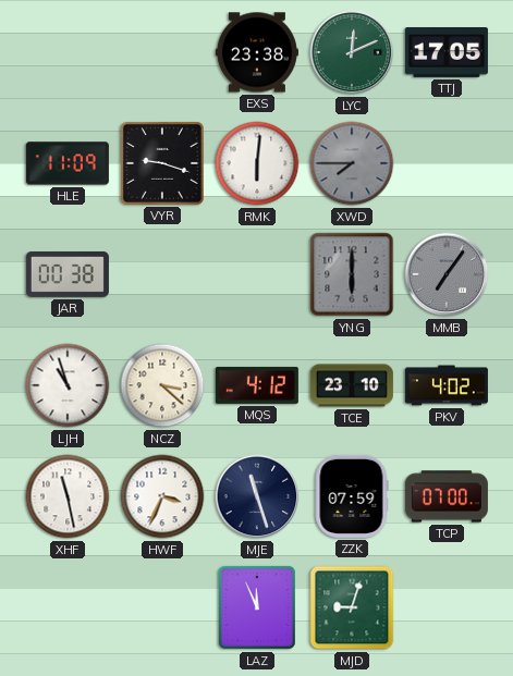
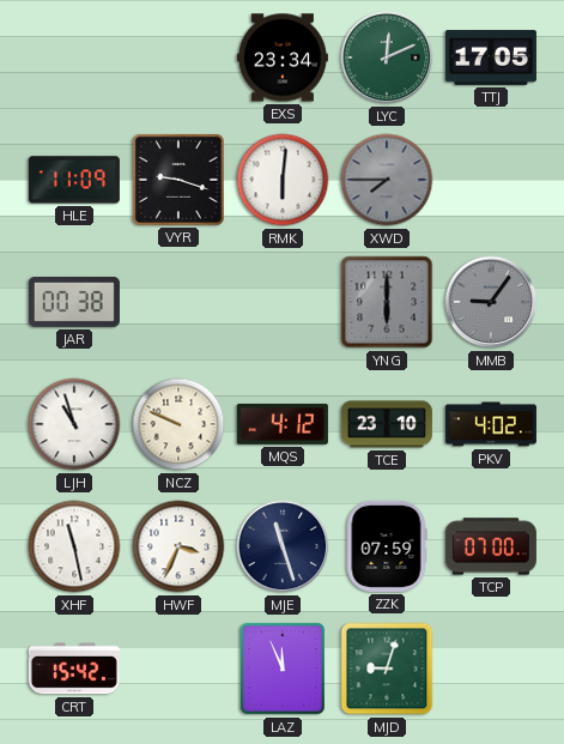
EXS: 23:38 -> 23:34 (283, 58)
MMB: 7:06 -> 9:06 (491, 302)
NCZ: 3:22 -> 9:49 (178, 424)
CRT: none -> 15:42 (74, 669)
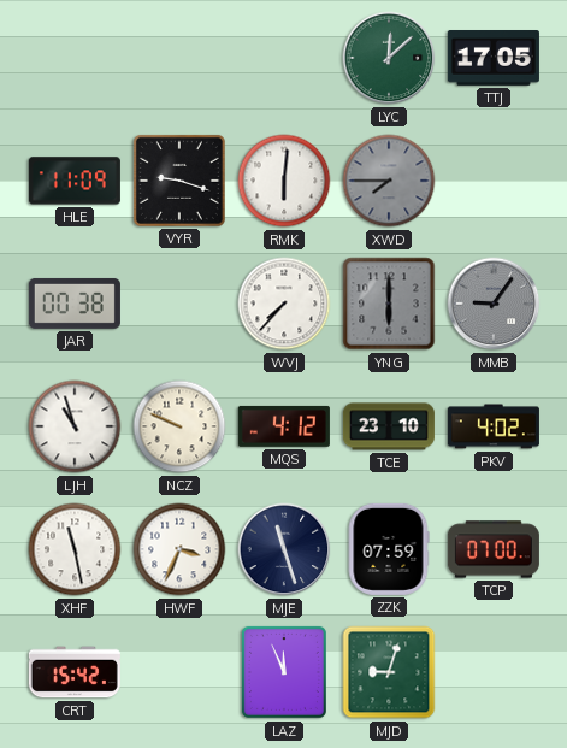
EXS: 23:34 -> none (283, 58)
LYC: 12:11 -> 12:08 (389, 58)
WVJ: none -> 7:37 (284, 304)
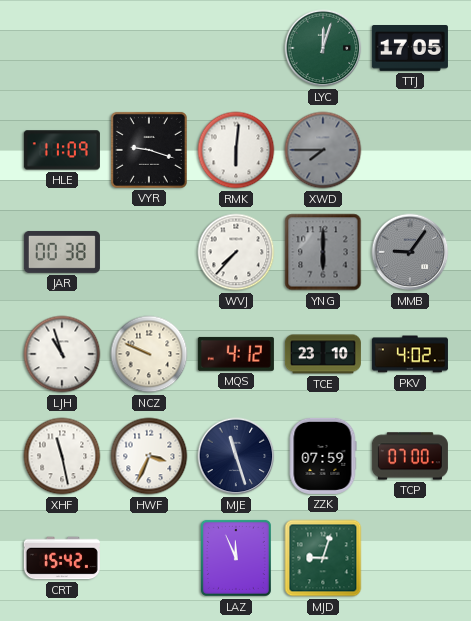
LYC: 12:08 -> 12:03 (323, 48)
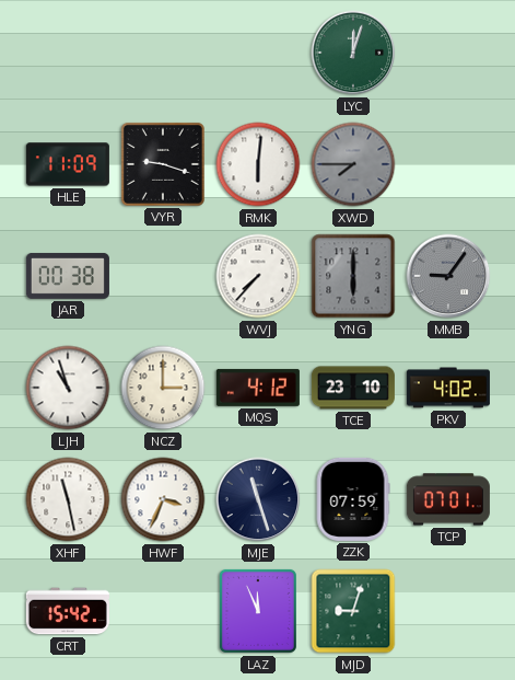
TTJ: 17:05 -> none (410, 49)
NCZ: 9:49 -> 3:00 (163, 388)
TCP: 07:00 -> 07:01 (448, 499)
